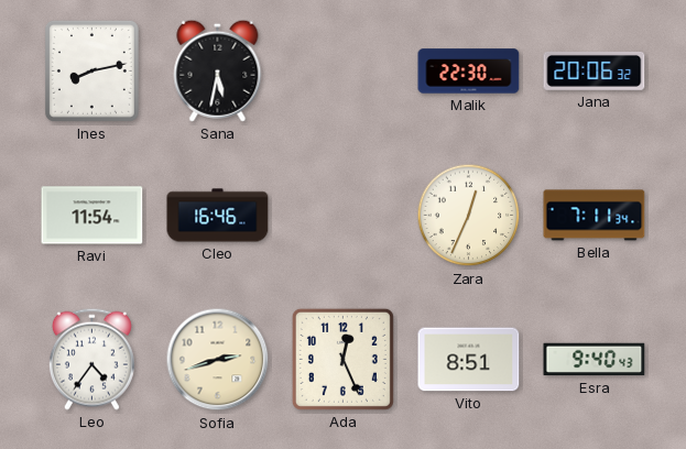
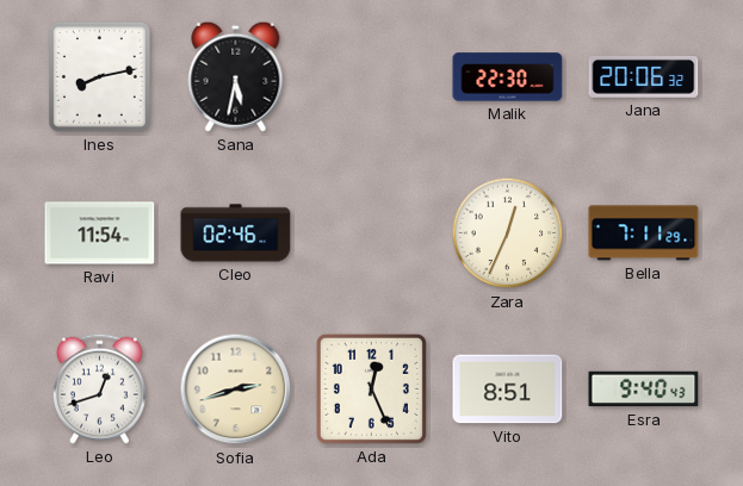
Cleo: 16:46 -> 02:46 (236, 233)
Bella: 7:11:34 -> 7:11:29 (644, 233)
Leo: 4:36 -> 12:42 (99, 388)
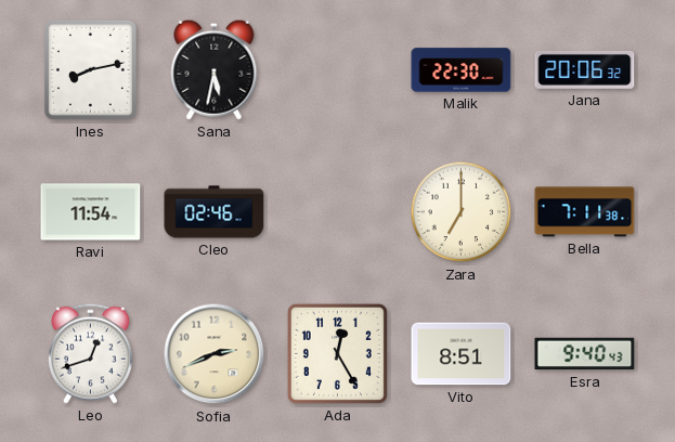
Zara: 12:34 -> 7:00 (462, 212)
Bella: 7:11:29 -> 7:11:38 (585, 212)
Sofia: 2:42 -> 2:41 (215, 354)
Ada: 12:26 -> 12:25 (337, 353)
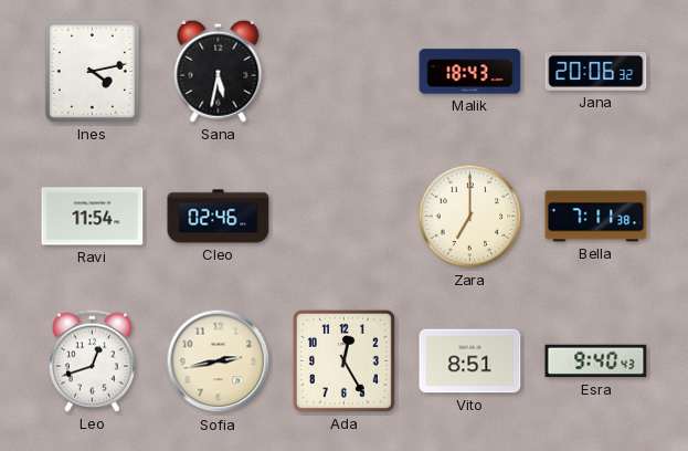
Ines: 8:13 -> 4:13 (92, 71)
Malik: 22:30 -> 18:43 (470, 72)
Sofia: 2:41 -> 2:43 (219, 361)
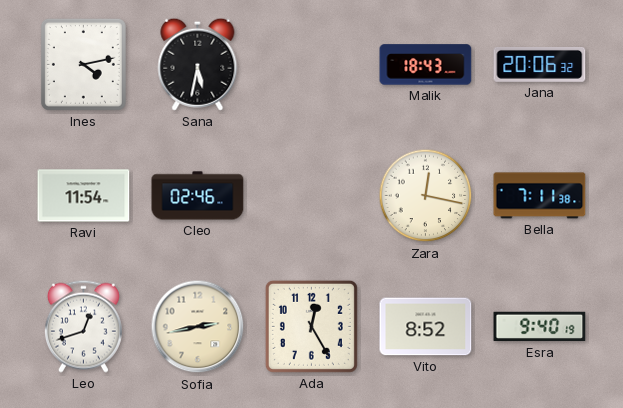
Zara: 7:00 -> 12:17 (426, 196)
Vito: 8:51 -> 8:52 (426, 327)
Esra: 9:40:43 -> 9:40:19 (540, 327)
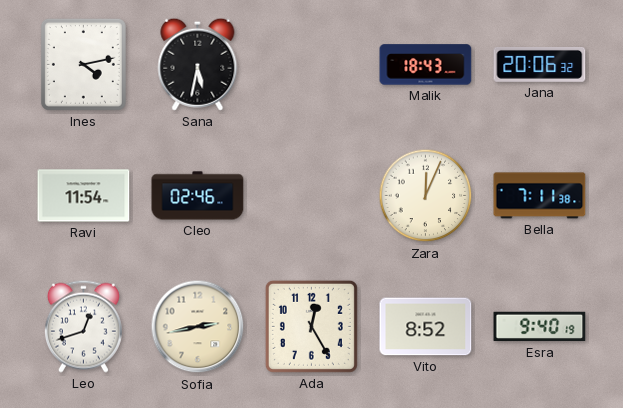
Zara: 12:17 -> 12:04 (426, 196)
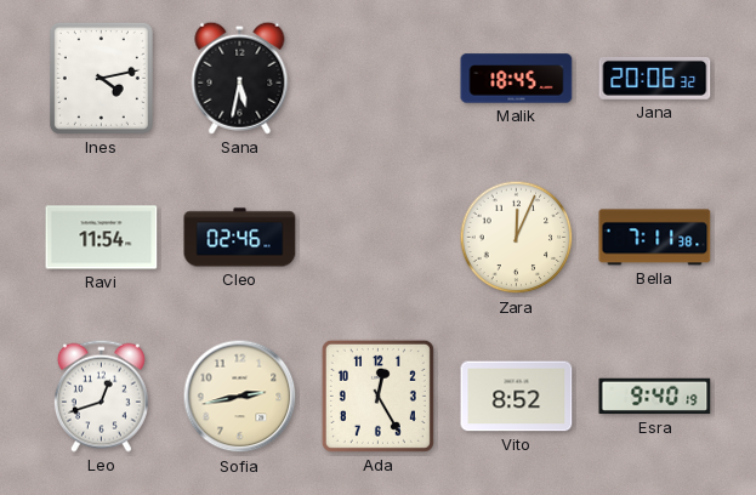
Malik: 18:43 -> 18:45 (517, 79)
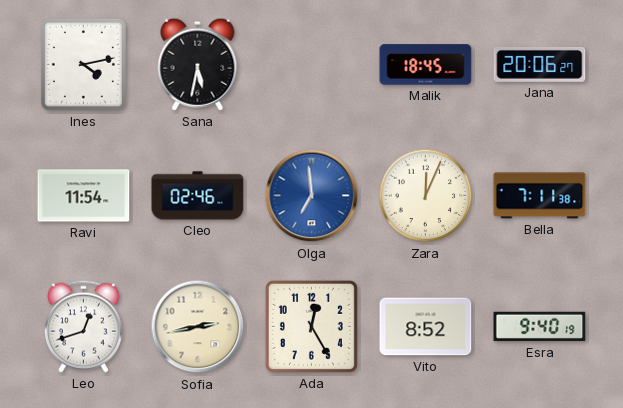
Jana: 20:06:32 -> 20:06:27 (540, 64)
Olga: none -> 6:59 (312, 196)
